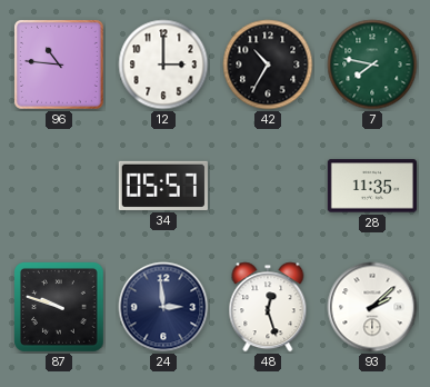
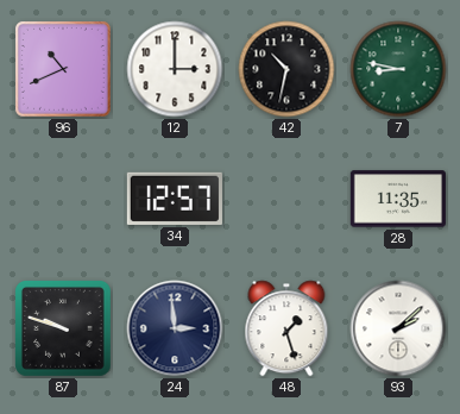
96: 10:46 -> 10:41 (64, 70)
42: 10:35 -> 10:32 (286, 69)
7: 7:47 -> 8:47 (398, 69)
34: 05:57 -> 12:57 (175, 199)
48: 12:27 -> 1:27 (286, 328)
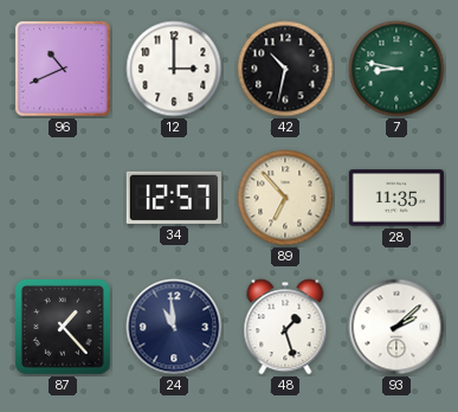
89: none -> 6:53 (285, 198)
87: 9:48 -> 1:23 (64, 328)
24: 2:59 -> 10:59 (174, 327)
